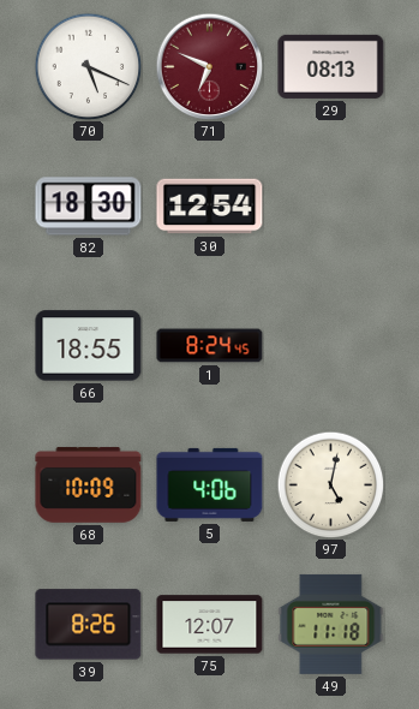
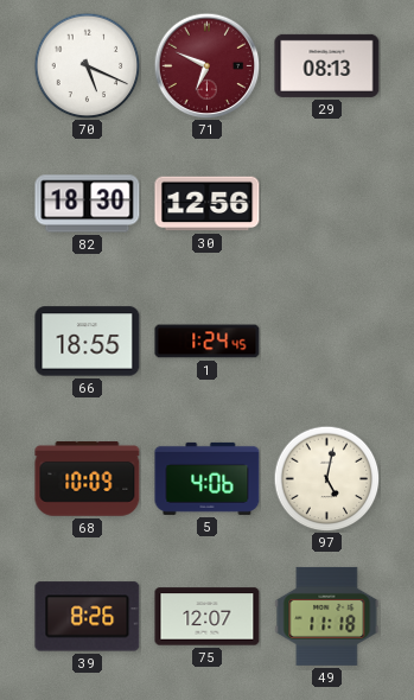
30: 12:54 -> 12:56 (208, 204)
1: 8:24 -> 1:24 (208, 342)
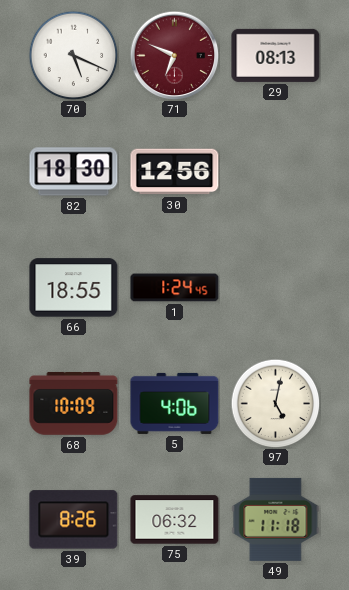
75: 12:07 -> 06:32 (175, 520)
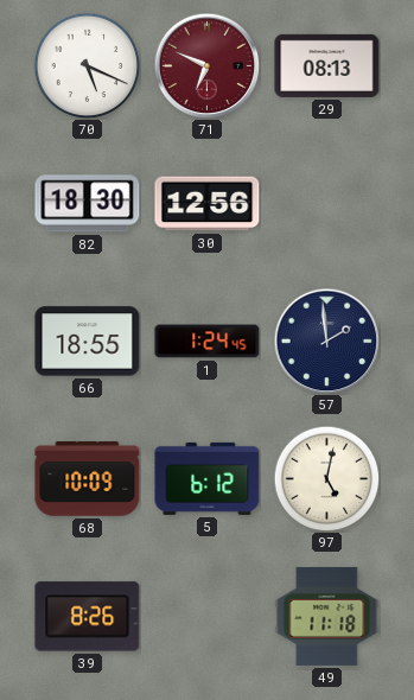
57: none -> 1:59 (326, 341)
5: 4:06 -> 6:12 (208, 478)
75: 06:32 -> none (175, 520)
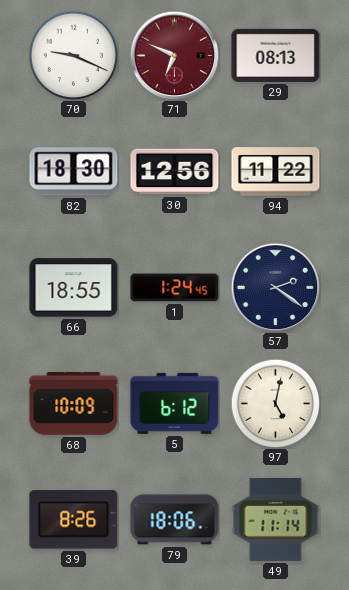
70: 5:19 -> 9:19 (73, 55)
94: none -> 11:22 (276, 172)
57: 1:59 -> 2:21 (275, 287)
79: none -> 18:06 (175, 520)
49: 11:18 -> 11:14 (276, 519)
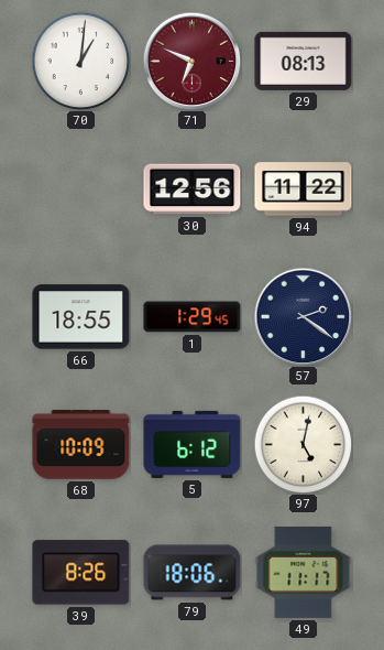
70: 9:19 -> 1:01 (80, 61)
82: 18:30 -> none (74, 172)
1: 1:24 -> 1:29 (193, 317)
49: 11:14 -> 11:17 (304, 572)
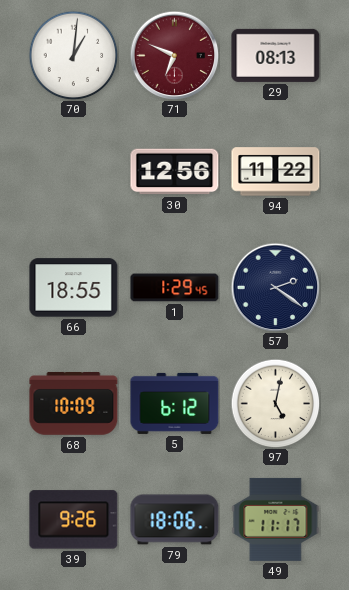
39: 8:26 -> 9:26 (74, 520)
